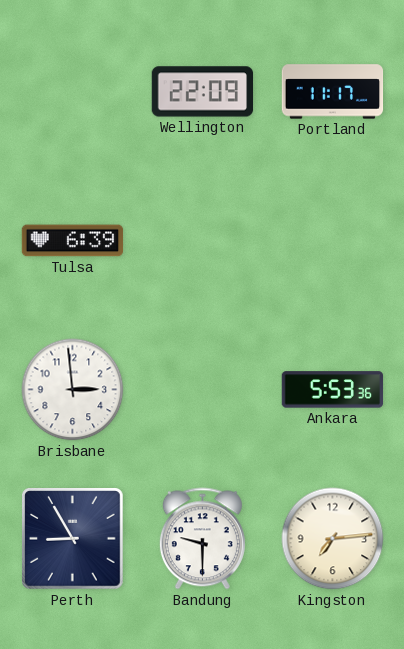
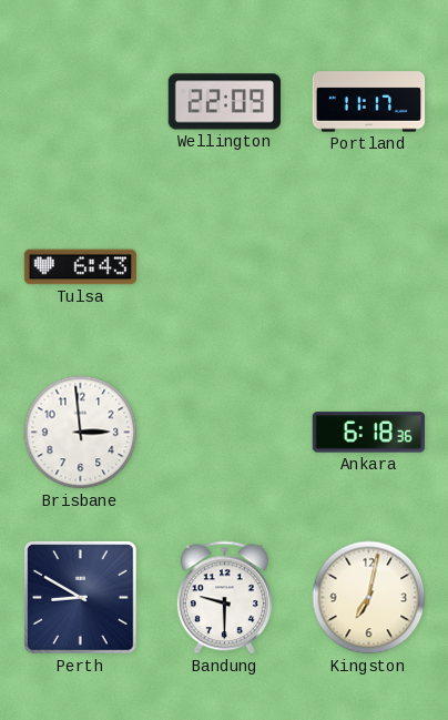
Tulsa: 6:39 -> 6:43 (81, 267)
Ankara: 5:53 -> 6:18 (369, 433)
Perth: 8:55 -> 8:50 (81, 598)
Kingston: 7:14 -> 7:02 (369, 598)
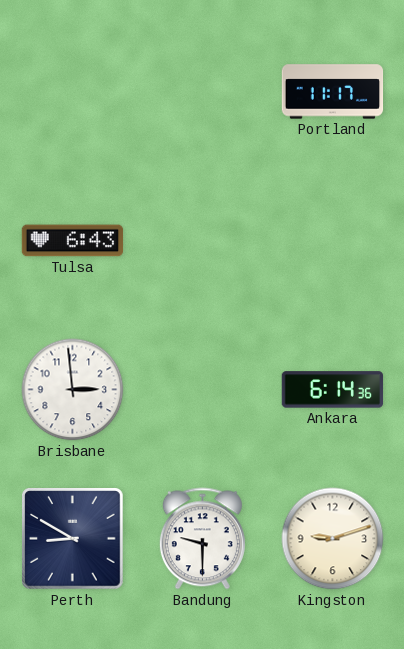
Wellington: 22:09 -> none (225, 102)
Ankara: 6:18 -> 6:14 (333, 390)
Kingston: 7:02 -> 9:12 (333, 539)
